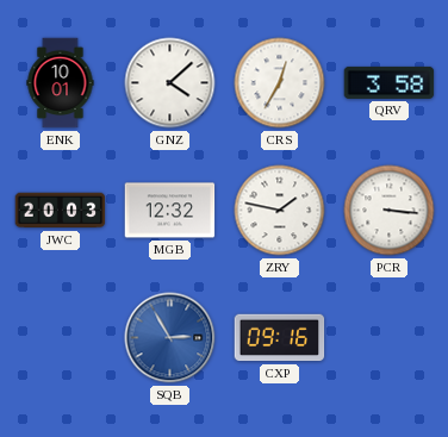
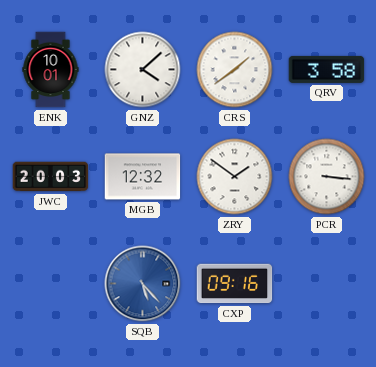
CRS: 12:35 -> 1:39 (235, 70)
ZRY: 1:47 -> 1:51 (235, 177)
SQB: 2:55 -> 5:23 (143, 284)
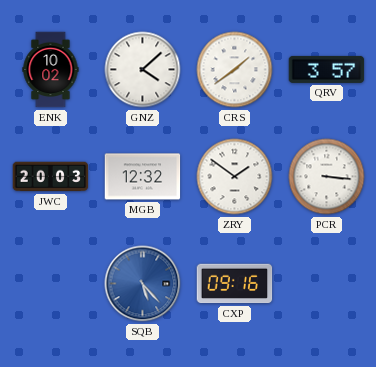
ENK: 10:01 -> 10:02 (51, 70)
QRV: 3:58 -> 3:57 (327, 69)
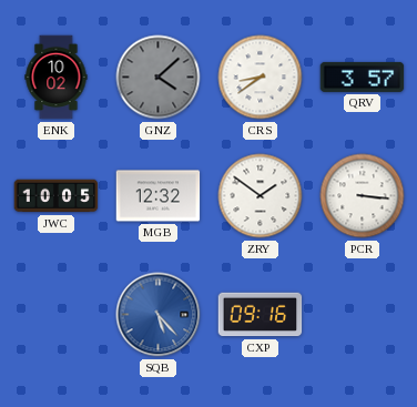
GNZ dial: white -> grey (159, 78)
CRS: 1:39 -> 8:39 (261, 78)
JWC: 20:03 -> 10:05 (57, 196)
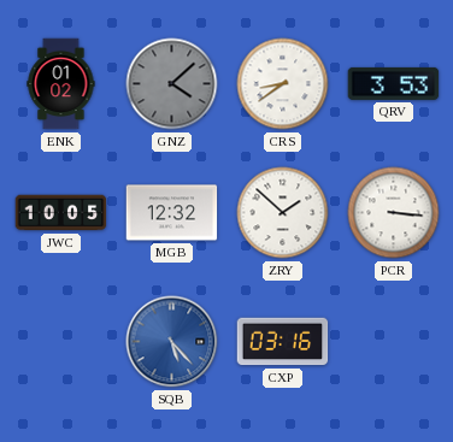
ENK: 10:02 -> 01:02 (61, 84)
QRV: 3:57 -> 3:53 (394, 83)
ZRY: 1:51 -> 1:52 (283, 213)
CXP: 09:16 -> 03:16 (283, 342)
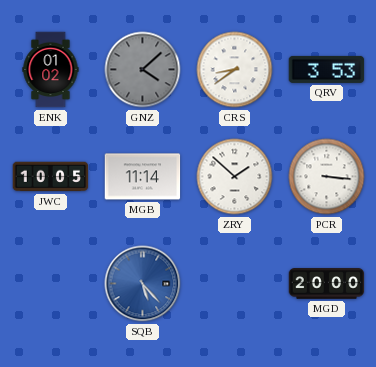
MGB: 12:32 -> 11:14 (143, 177)
CXP: 03:16 -> none (283, 342)
MGD: none -> 20:00 (327, 284)
